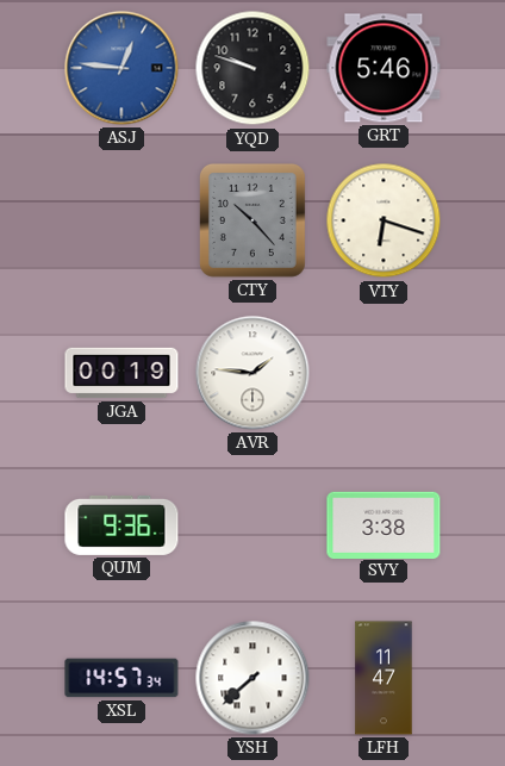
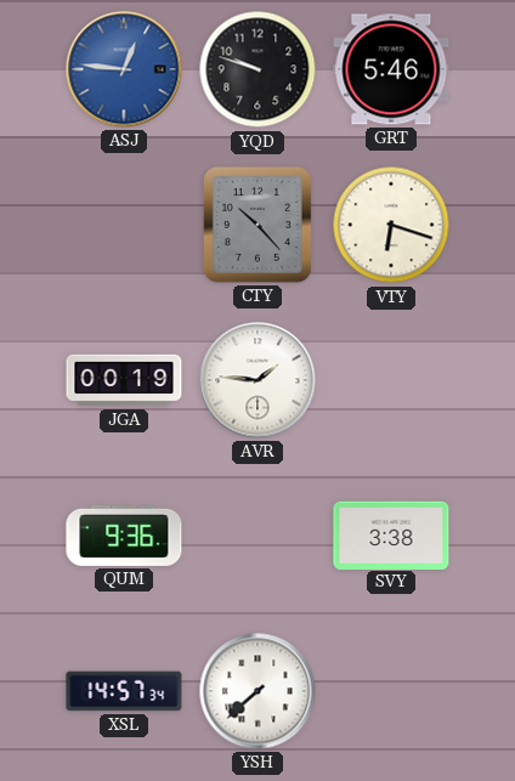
LFH: 11:47 -> none (384, 678)
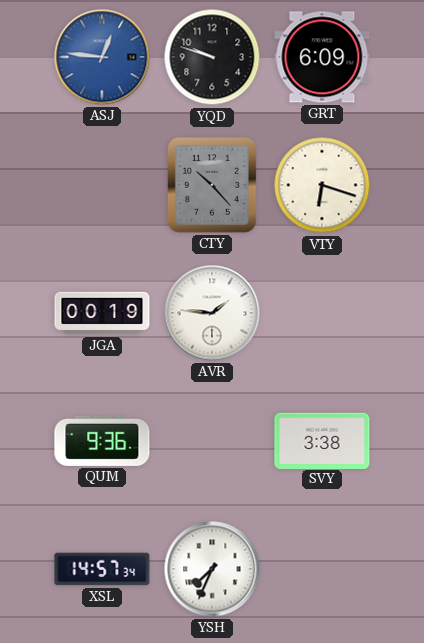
GRT: 5:46 -> 6:09 (322, 57)
YSH: 7:38 -> 7:34 (212, 569)
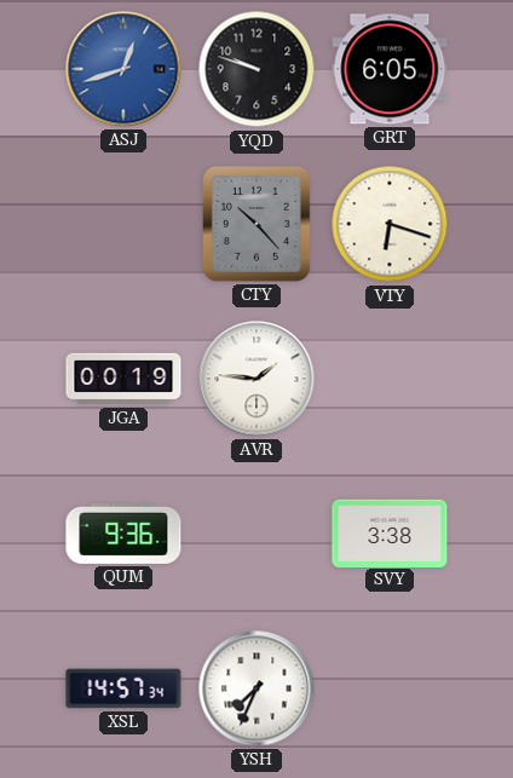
ASJ: 12:46 -> 12:42 (123, 69)
GRT: 6:09 -> 6:05 (390, 69)
